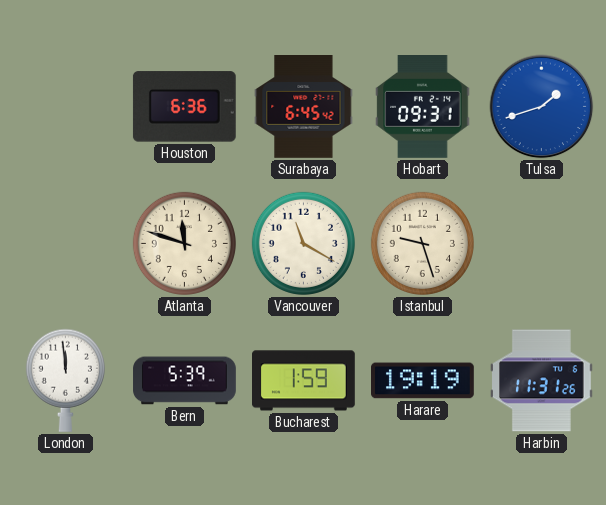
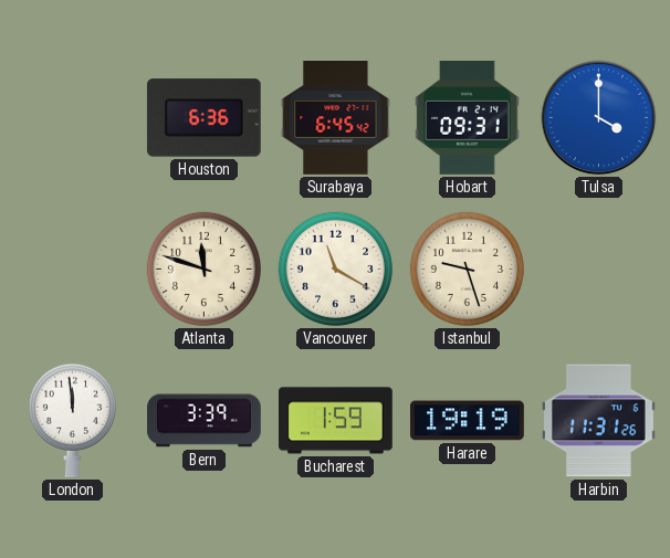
Tulsa: 1:42 -> 4:00 (599, 118)
Bern: 5:39 -> 3:39 (205, 421)
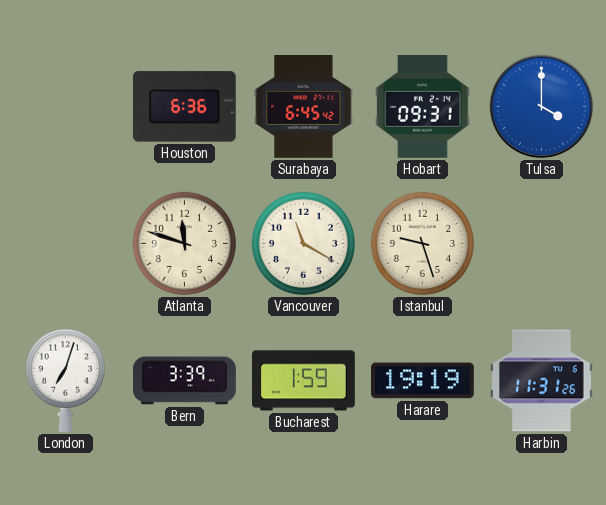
London: 11:59 -> 7:03 (65, 380)
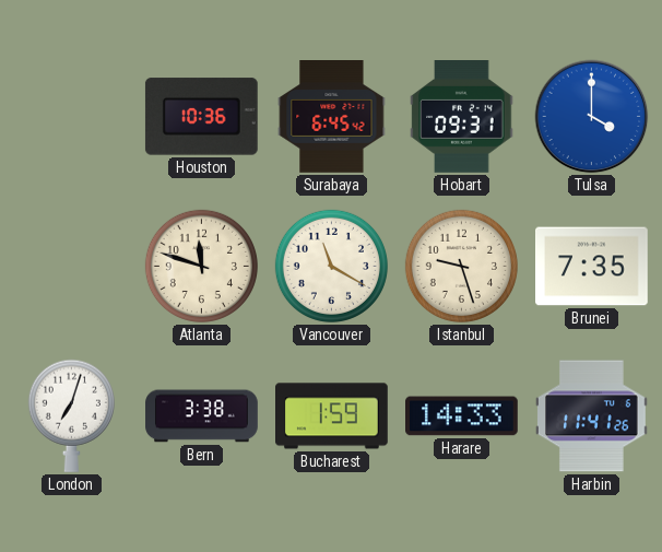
Houston: 6:36 -> 10:36 (201, 117)
Brunei: none -> 7:35 (592, 267)
Bern: 3:39 -> 3:38 (202, 416)
Harare: 19:19 -> 14:33 (462, 416)
Harbin: 11:31 -> 11:41 (592, 416)
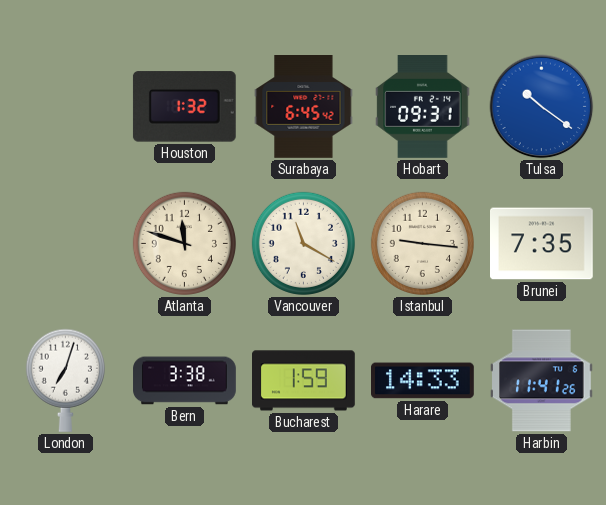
Houston: 10:36 -> 1:32 (184, 107)
Tulsa: 4:00 -> 10:21 (542, 107)
Istanbul: 9:27 -> 9:16 (422, 243)
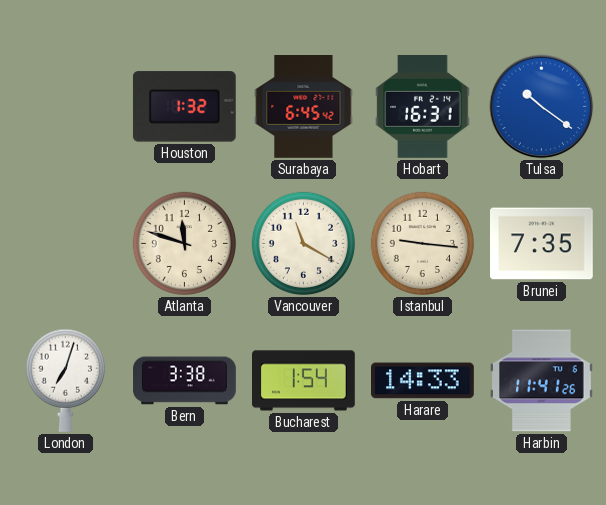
Hobart: 09:31 -> 16:31 (423, 107)
Bucharest: 1:59 -> 1:54 (304, 381)
